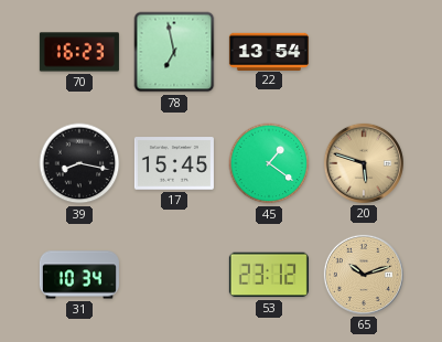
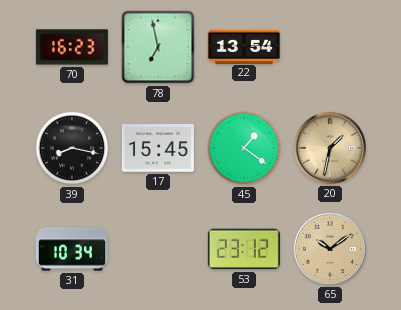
20: 5:48 -> 1:32 (330, 148)
65: 10:12 -> 10:09 (330, 249)
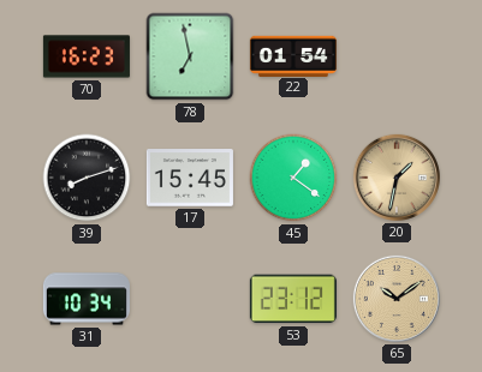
22: 13:54 -> 01:54 (293, 55)
39: 8:17 -> 8:12 (87, 178)
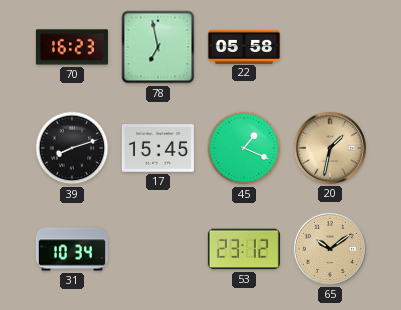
22: 01:54 -> 05:58 (244, 46)
45: 1:21 -> 1:19 (244, 148)
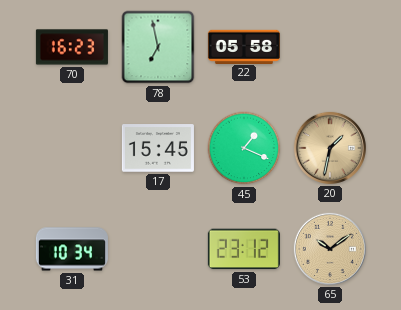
39: 8:12 -> none (72, 148)
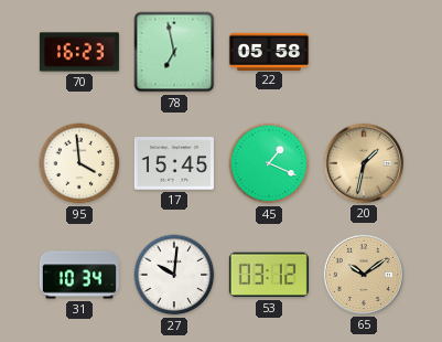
95: none -> 3:59 (79, 163)
27: none -> 10:01 (174, 275)
53: 23:12 -> 03:12 (269, 275)
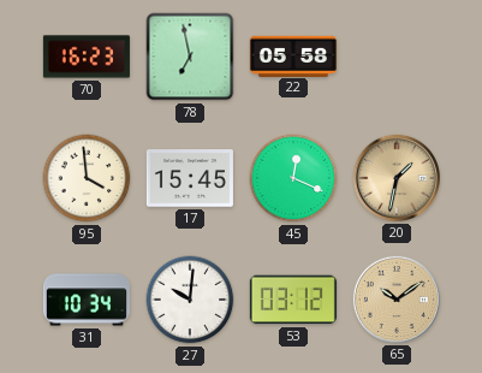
45: 1:19 -> 12:19 (293, 178)
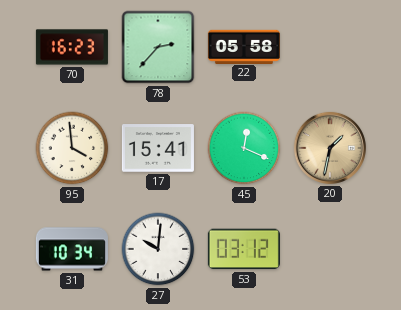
78: 6:58 -> 2:37 (158, 47)
17: 15:45 -> 15:41 (158, 148)
65: 10:09 -> none (397, 300)
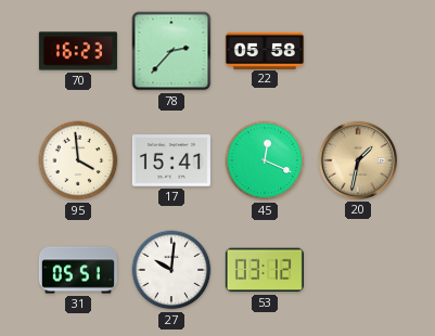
31: 10:34 -> 05:51 (78, 270)
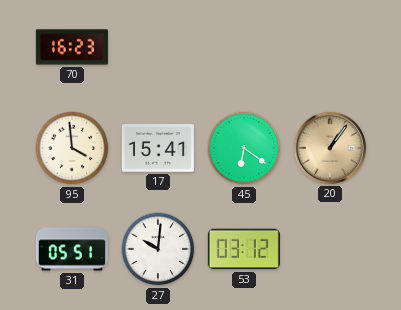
78: 2:37 -> none (171, 51)
22: 05:58 -> none (265, 50)
45: 12:19 -> 6:21 (244, 148)
20: 1:32 -> 1:06 (330, 148)
